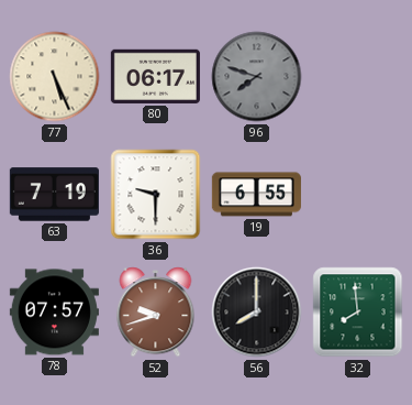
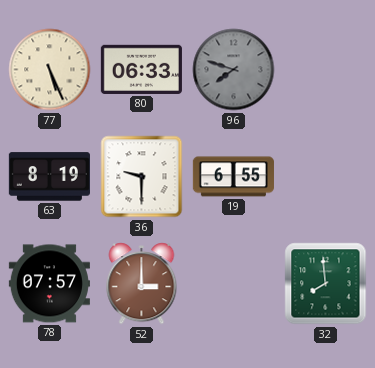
80: 06:17 -> 06:33 (141, 69)
63: 7:19 -> 8:19 (49, 177)
52: 9:42 -> 3:00 (142, 284)
56: 8:00 -> none (257, 313)
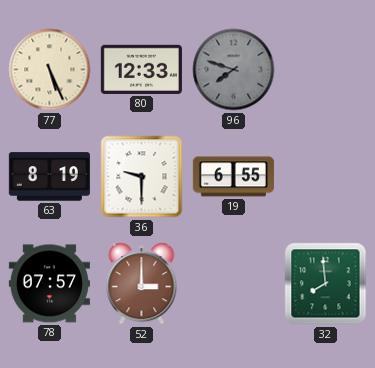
80: 06:33 -> 12:33 (141, 69)
